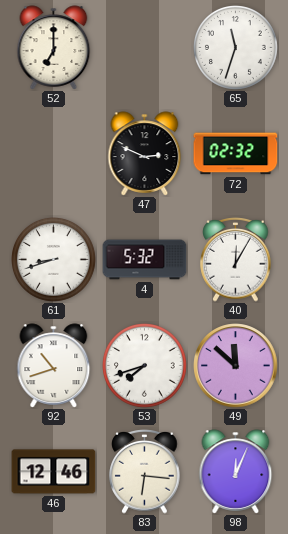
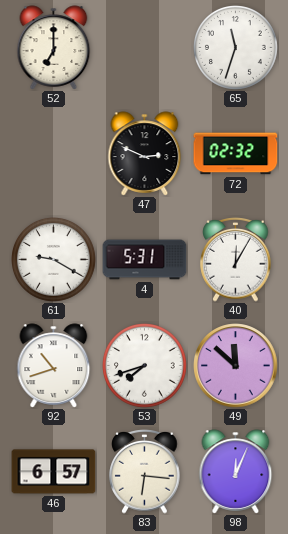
61: 8:42 -> 9:20 (54, 260)
4: 5:32 -> 5:31 (145, 260)
46: 12:46 -> 6:57 (54, 472)
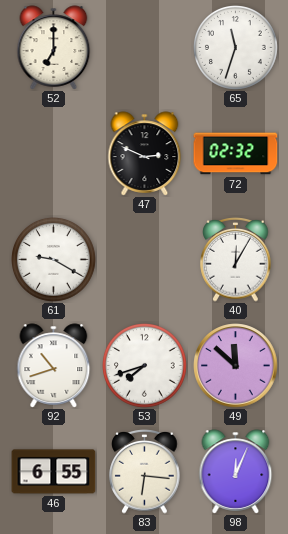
4: 5:31 -> none (145, 260)
46: 6:57 -> 6:55 (54, 472)
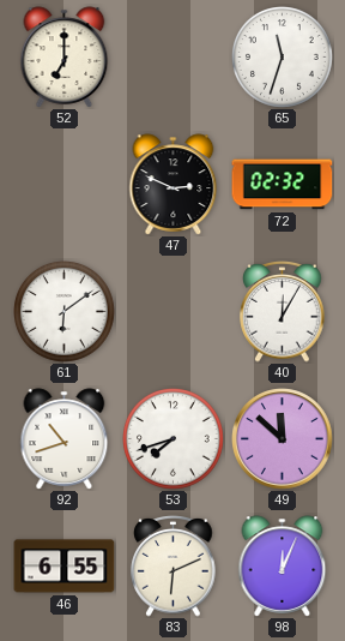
61: 9:20 -> 6:09 (65, 312)
83: 6:16 -> 6:11 (174, 567)
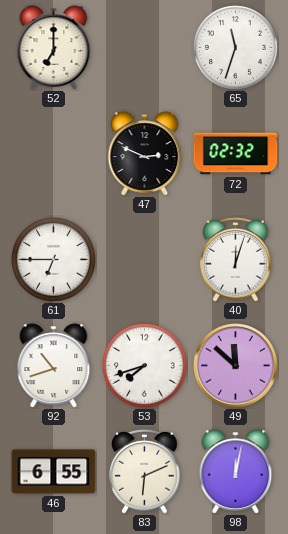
61: 6:09 -> 6:45 (54, 260)
40: 12:05 -> 12:03 (236, 260)
98: 12:04 -> 12:02 (236, 472)
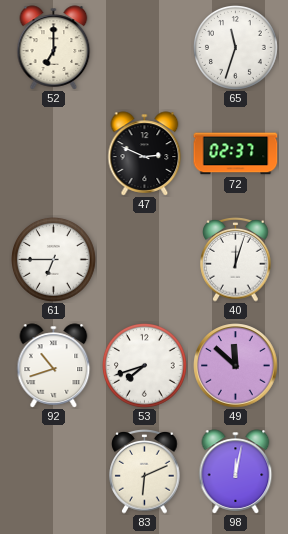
72: 02:32 -> 02:37 (236, 154)
46: 6:55 -> none (54, 472)
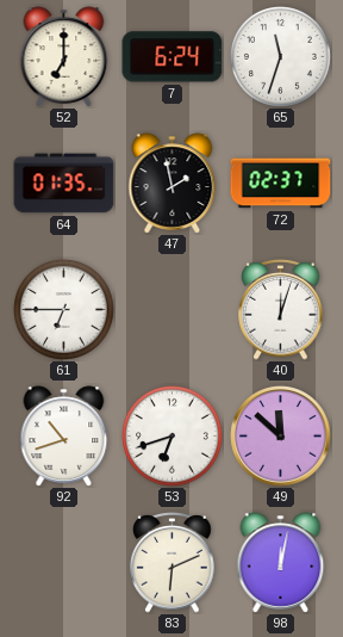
7: none -> 6:24 (173, 57)
64: none -> 01:35 (64, 184)
47: 2:49 -> 1:58 (173, 184)
53: 7:42 -> 6:42 (173, 437)
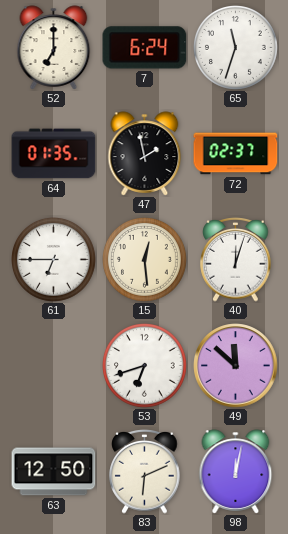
15: none -> 12:29 (145, 260)
92: 10:42 -> none (64, 437)
63: none -> 12:50 (54, 472)
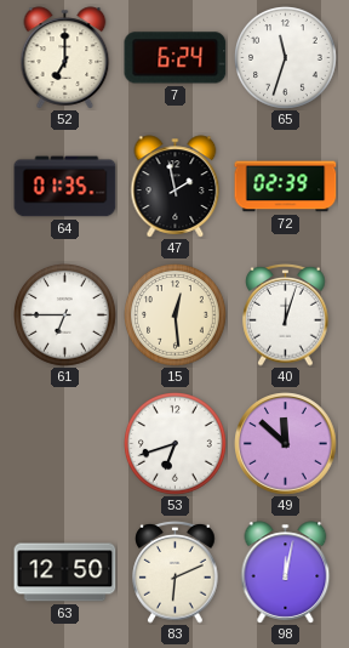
72: 02:37 -> 02:39 (286, 187)
